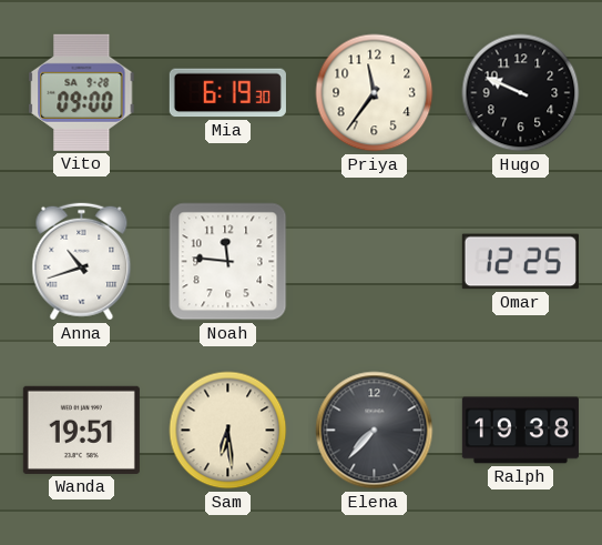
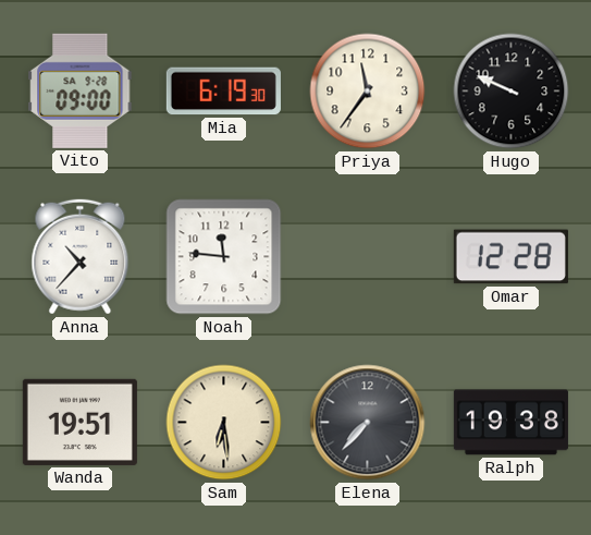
Anna: 10:42 -> 10:37 (81, 257)
Omar: 12:25 -> 12:28 (510, 257)
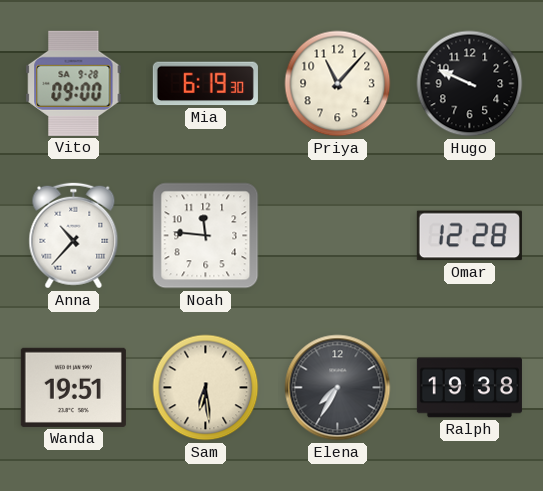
Priya: 11:36 -> 11:07 (338, 84)
Elena: 7:37 -> 7:35 (338, 388)
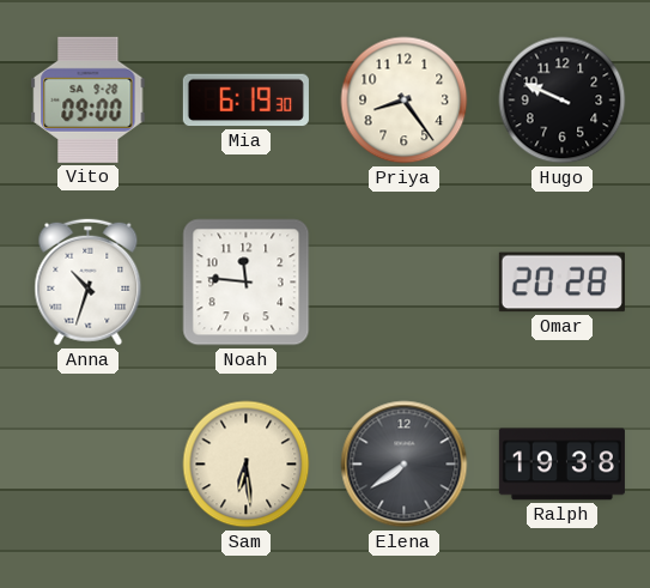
Priya: 11:07 -> 8:24 (405, 101)
Anna: 10:37 -> 10:33 (89, 283)
Omar: 12:28 -> 20:28 (561, 283)
Wanda: 19:51 -> none (73, 387)
Elena: 7:35 -> 7:39 (405, 465)
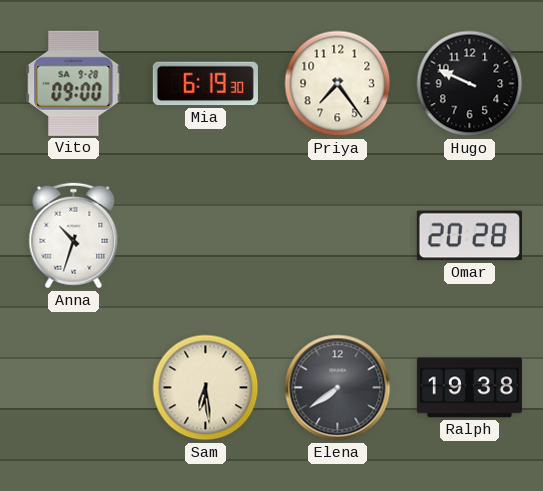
Priya: 8:24 -> 7:24 (338, 84)
Noah: 11:46 -> none (247, 283)
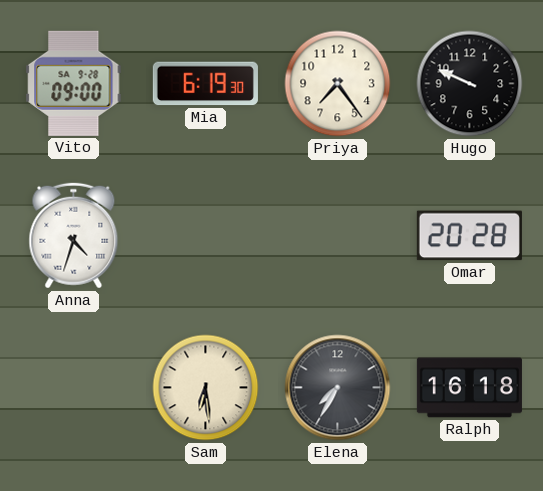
Anna: 10:33 -> 4:33 (74, 236)
Elena: 7:39 -> 7:35 (338, 388)
Ralph: 19:38 -> 16:18 (469, 388)
